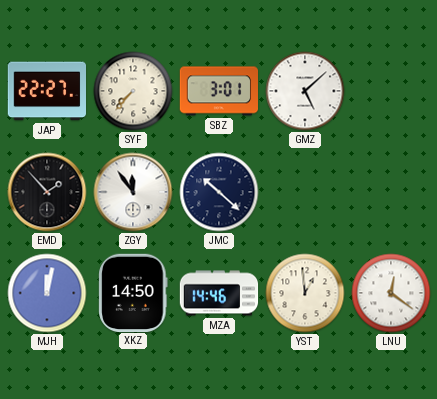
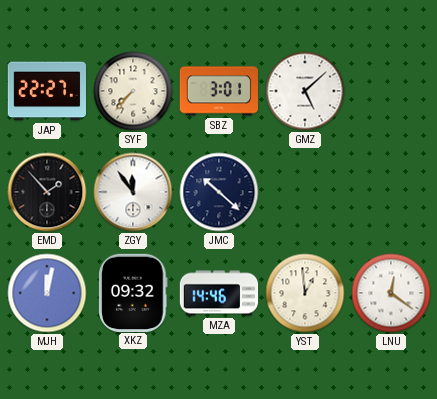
XKZ: 14:50 -> 09:32 (133, 292)
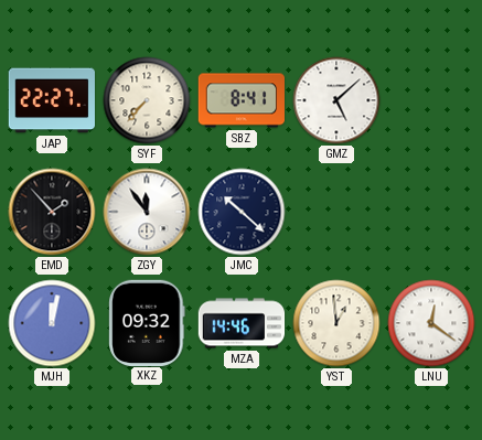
SBZ: 3:01 -> 8:41 (240, 100)
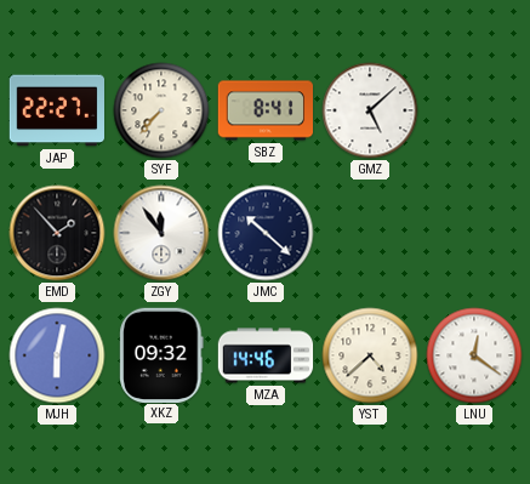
MJH: 12:02 -> 6:02 (57, 355)
YST: 12:59 -> 4:38 (370, 355)
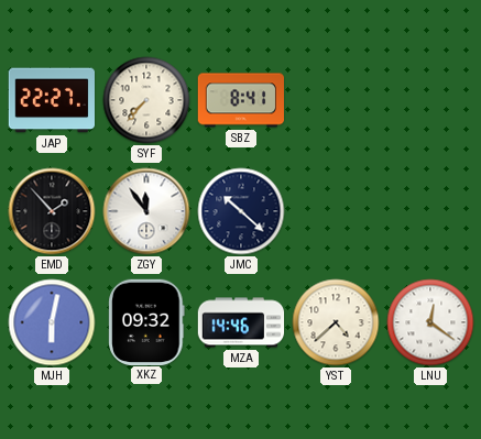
GMZ: 5:08 -> none (370, 110)
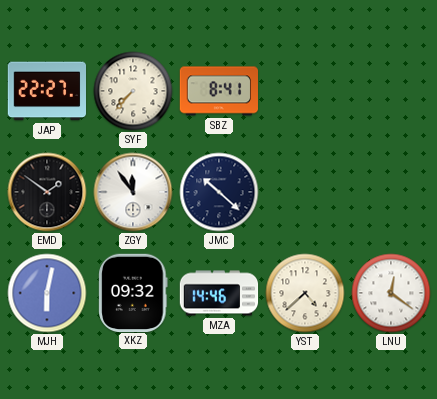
EMD: 1:53 -> 1:51 (47, 192)
